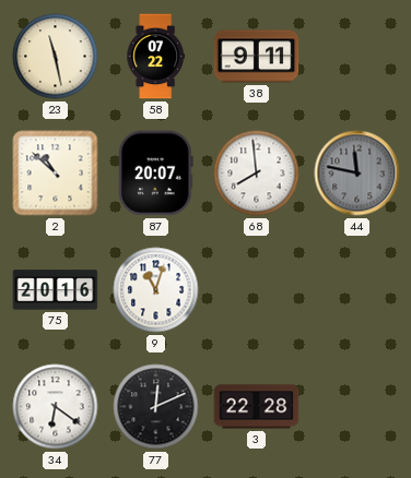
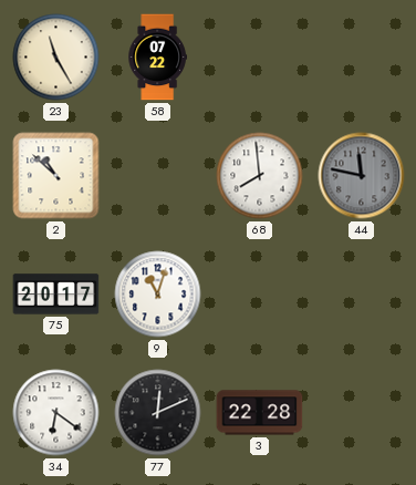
23: 11:28 -> 11:25 (56, 58)
38: 9:11 -> none (257, 57)
87: 20:07 -> none (156, 174)
75: 20:16 -> 20:17 (56, 295)
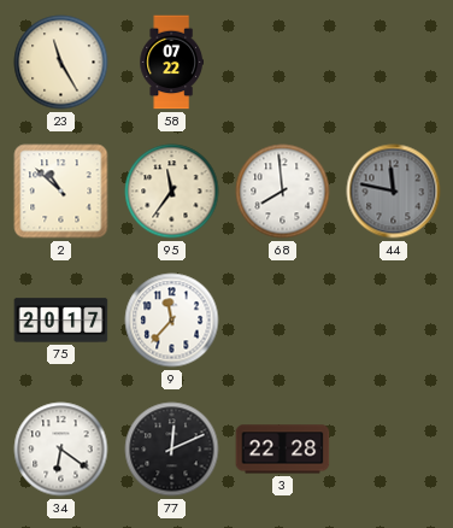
95: none -> 11:36 (172, 192)
9: 11:03 -> 11:37 (172, 321)
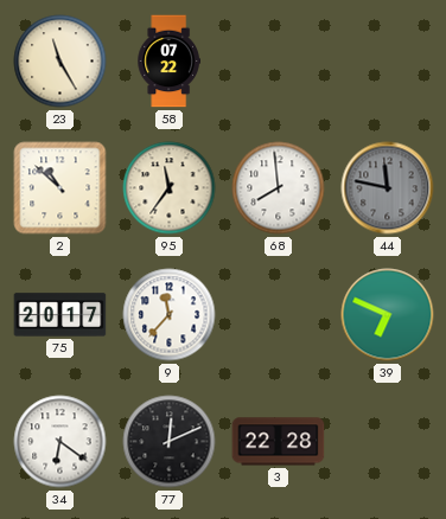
39: none -> 6:49 (388, 315)
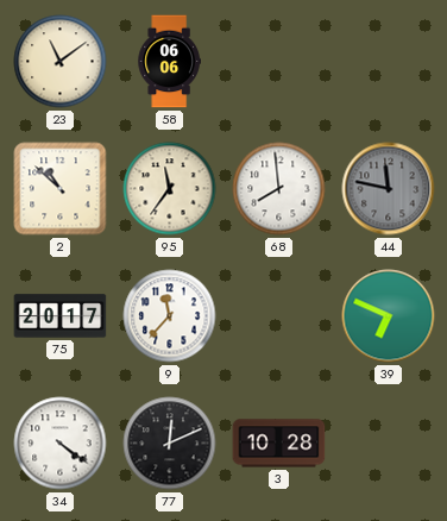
23: 11:25 -> 11:09 (61, 62)
58: 07:22 -> 06:06 (169, 62)
34: 6:21 -> 4:21 (61, 444)
3: 22:28 -> 10:28 (279, 444)
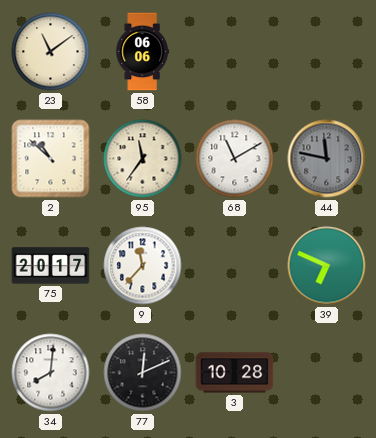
68: 7:59 -> 11:10 (235, 159)
34: 4:21 -> 8:01 (51, 373)
